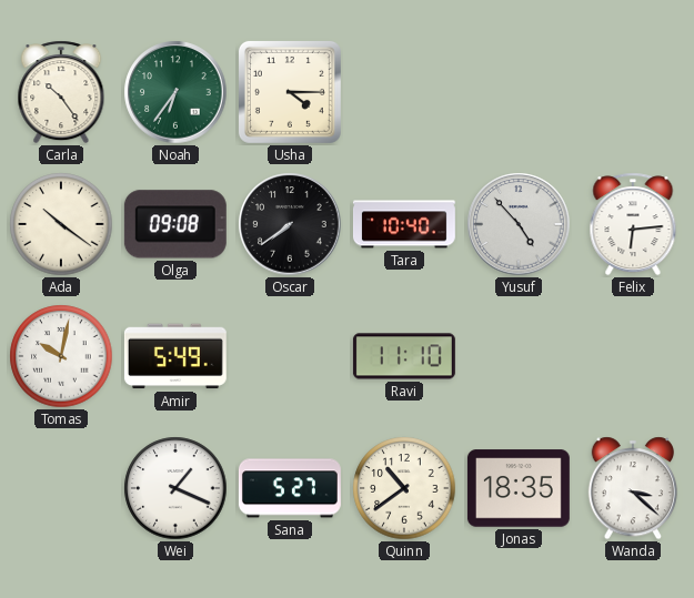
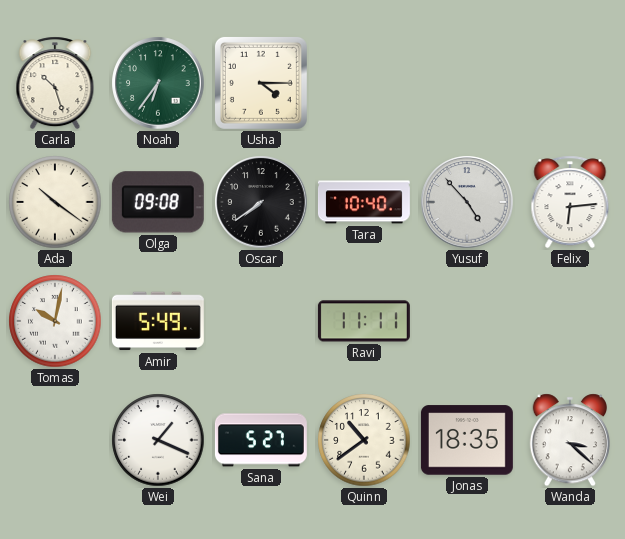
Carla: 10:24 -> 10:27 (55, 83)
Ravi: 11:10 -> 11:11 (364, 321)
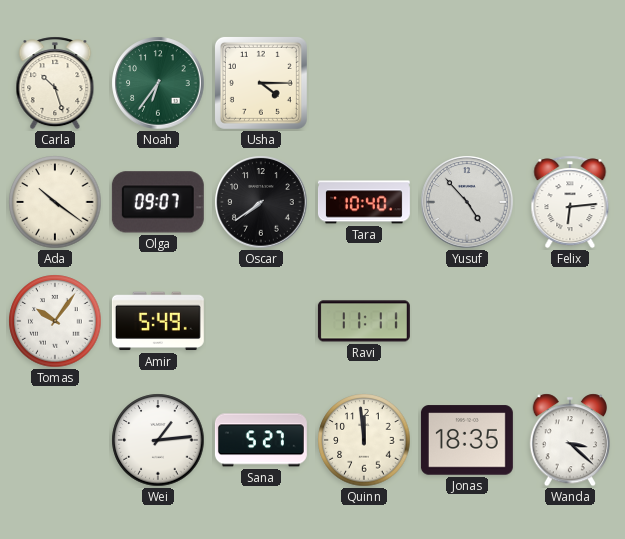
Olga: 09:08 -> 09:07 (158, 202)
Tomas: 10:02 -> 10:06 (55, 321)
Wei: 1:19 -> 1:14 (158, 440)
Quinn: 10:39 -> 11:59 (364, 440)
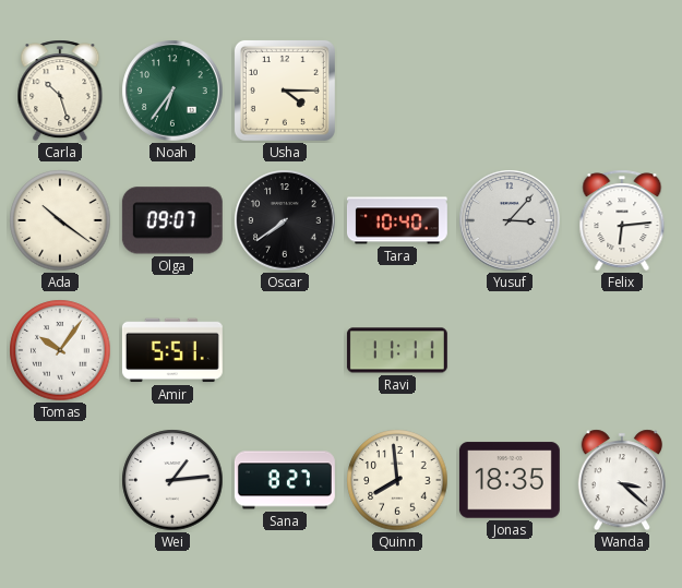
Yusuf: 4:53 -> 3:07 (510, 220)
Amir: 5:49 -> 5:51 (172, 350)
Sana: 5:27 -> 8:27 (285, 480)
Quinn: 11:59 -> 7:59 (397, 480)
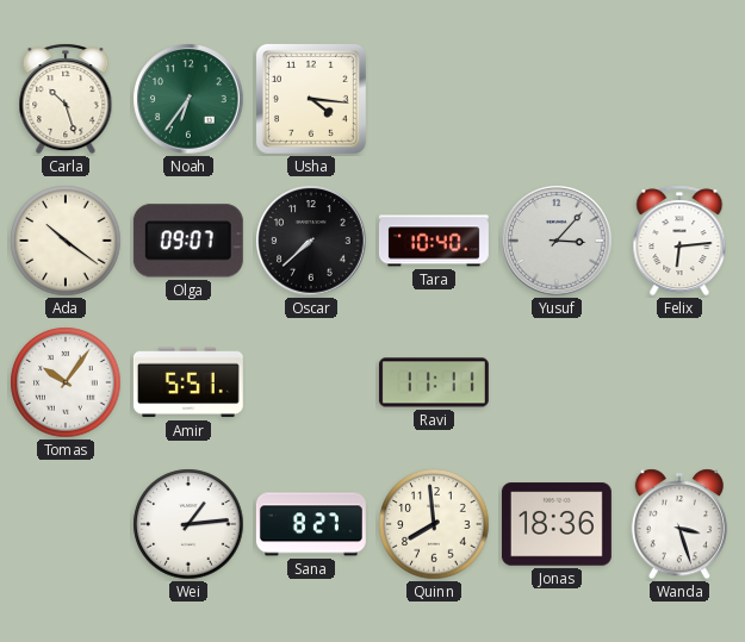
Usha: 4:15 -> 4:16 (311, 99)
Oscar: 7:39 -> 7:38 (311, 241)
Jonas: 18:35 -> 18:36 (557, 524)
Wanda: 3:22 -> 3:27 (678, 524)
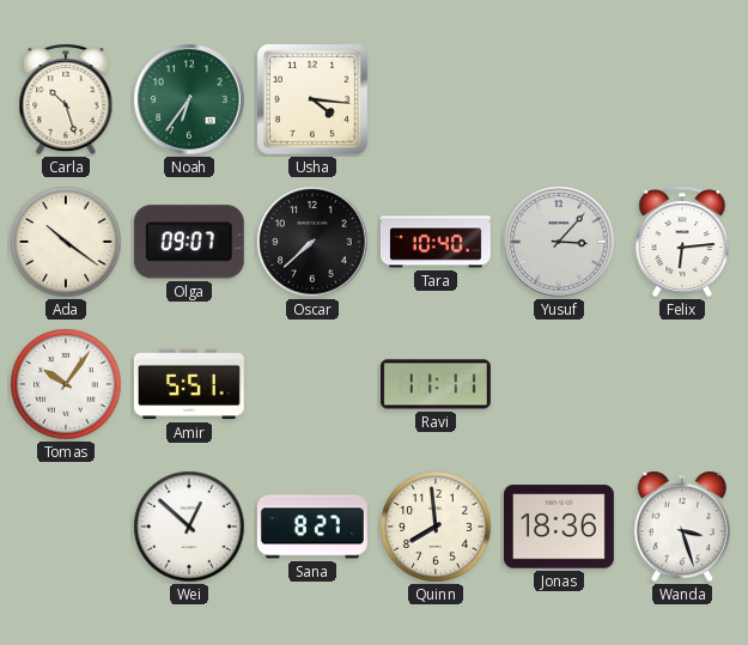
Wei: 1:14 -> 12:52 (189, 527)
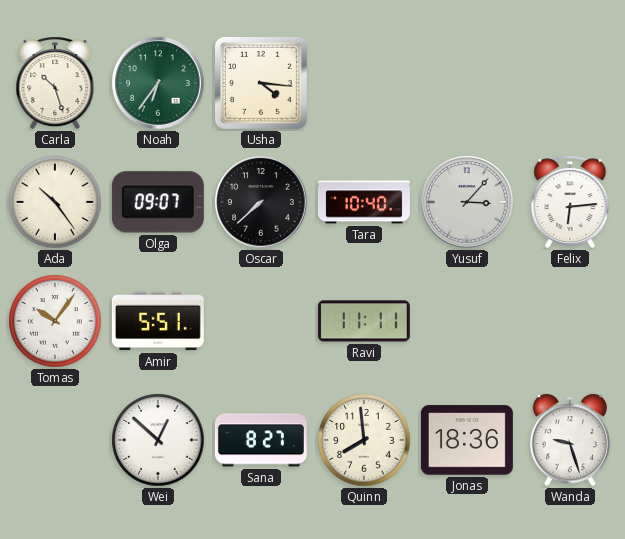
Ada: 10:21 -> 10:24 (55, 202)
Wanda: 3:27 -> 9:27 (569, 440)
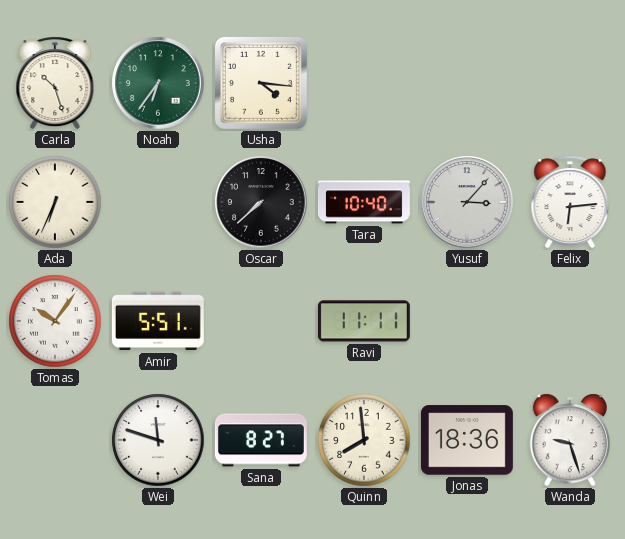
Ada: 10:24 -> 6:34 (55, 202)
Olga: 09:07 -> none (158, 202)
Wei: 12:52 -> 11:48 (158, 440)
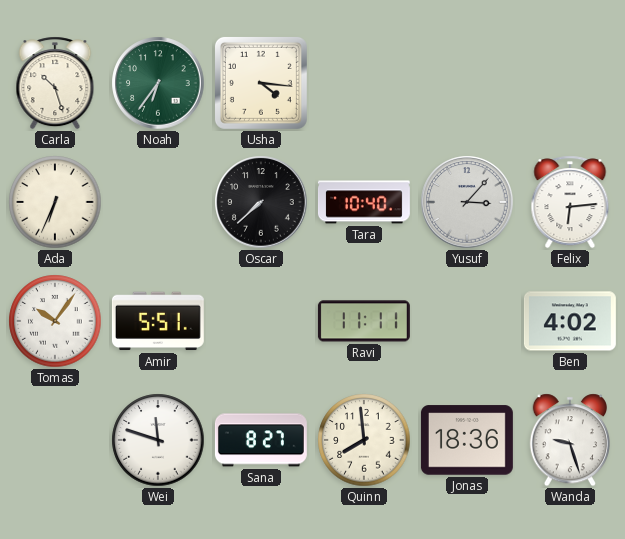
Ben: none -> 4:02 (570, 321)
